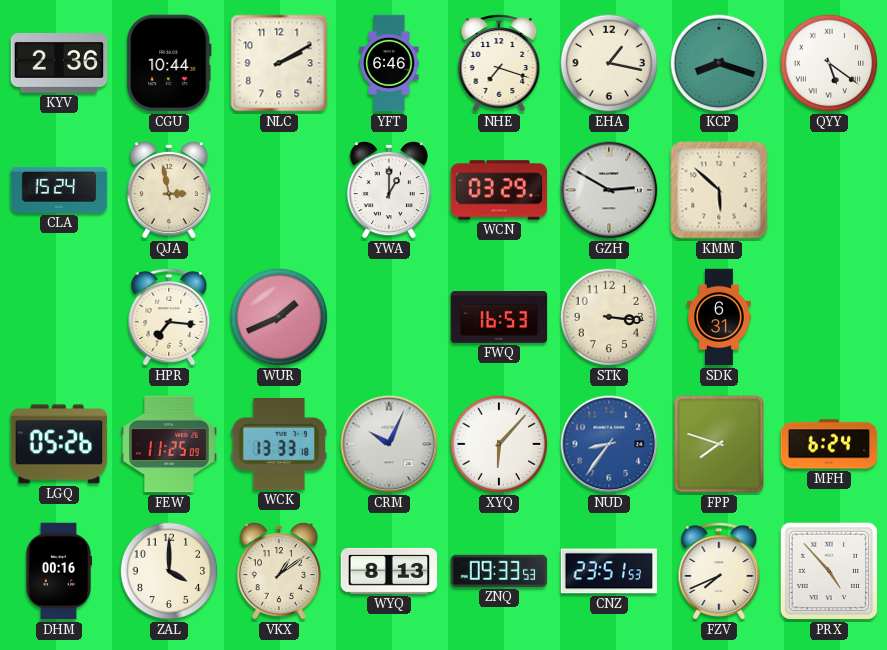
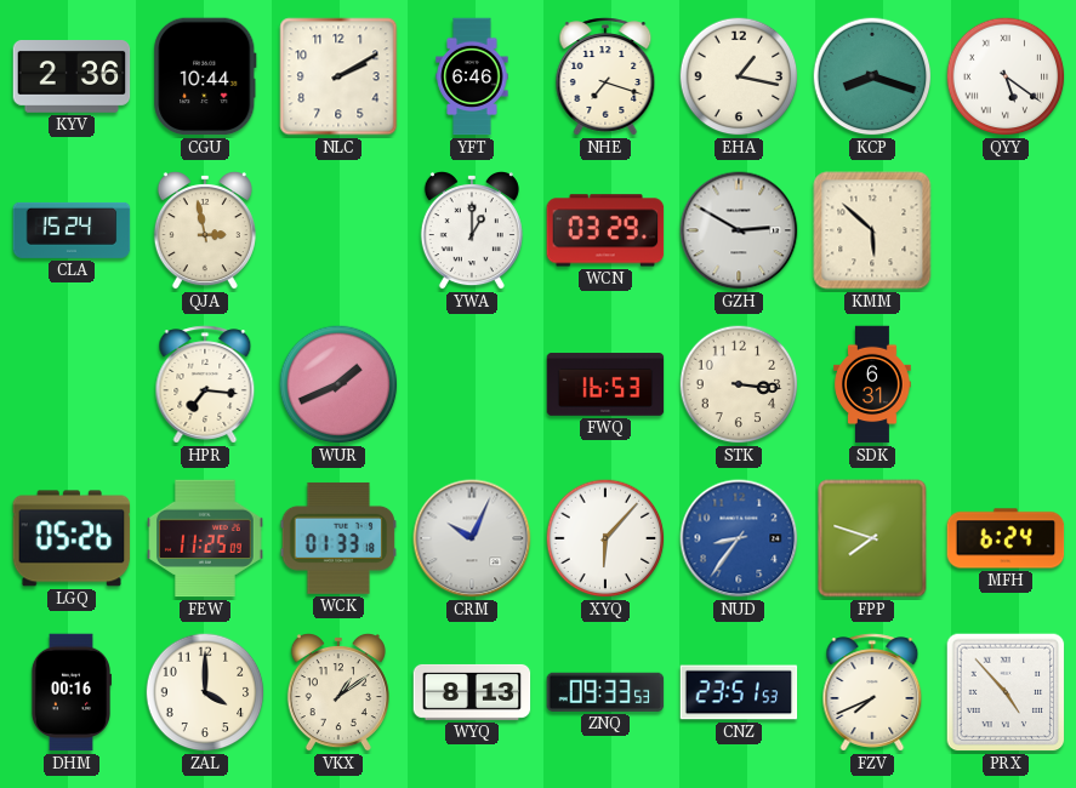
WCK: 13:33 -> 01:33 (338, 538)
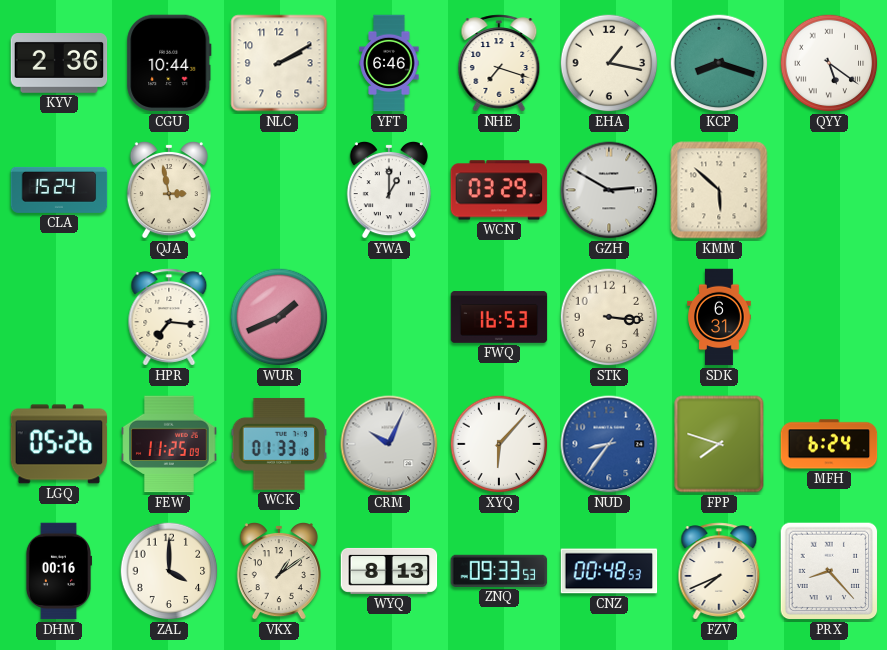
CNZ: 23:51 -> 00:48 (609, 571)
PRX: 4:53 -> 8:23 (829, 571)
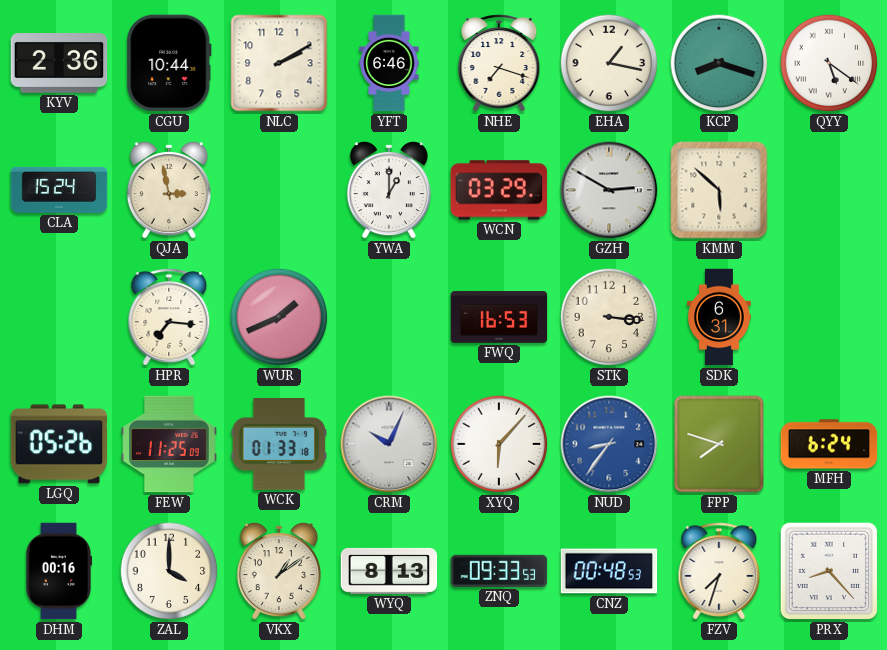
FZV: 7:41 -> 7:33 (719, 571)
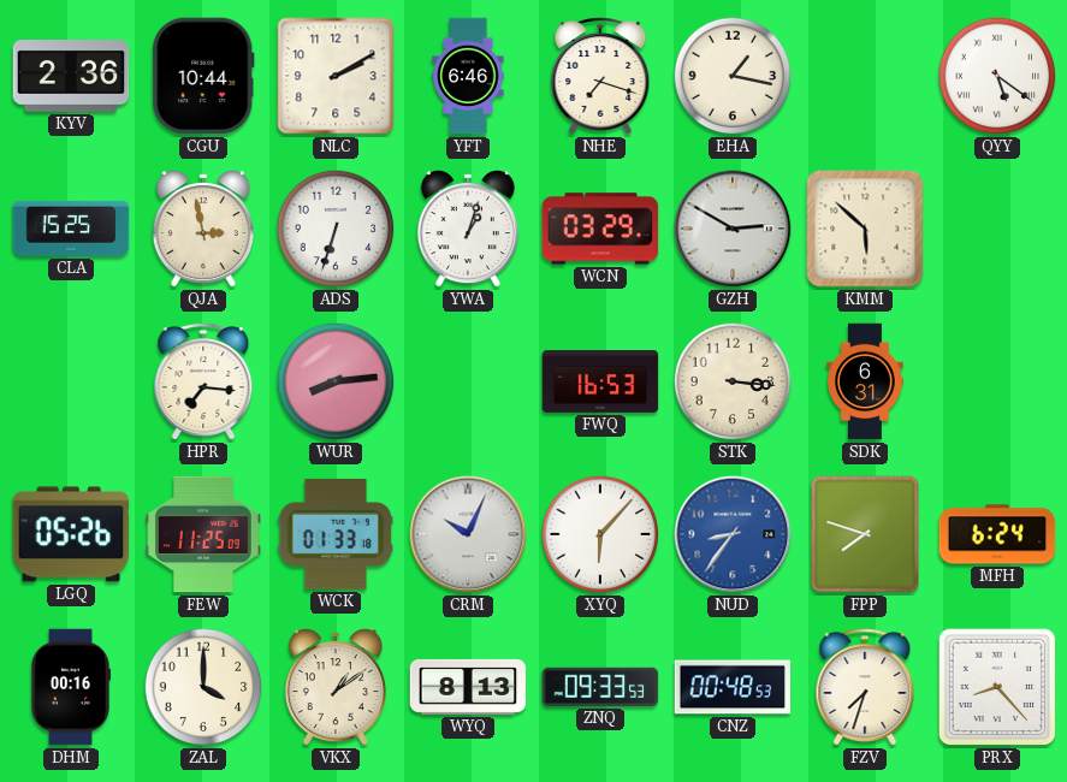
KCP: 8:18 -> none (719, 63)
CLA: 15:24 -> 15:25 (71, 229)
ADS: none -> 6:33 (336, 229)
YWA: 1:00 -> 1:03 (468, 230)
WUR: 1:41 -> 8:14 (336, 381)
